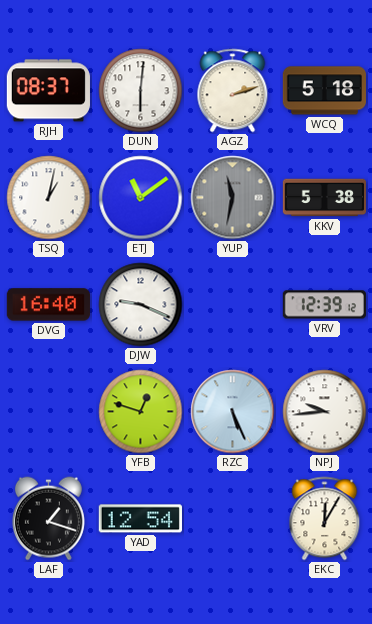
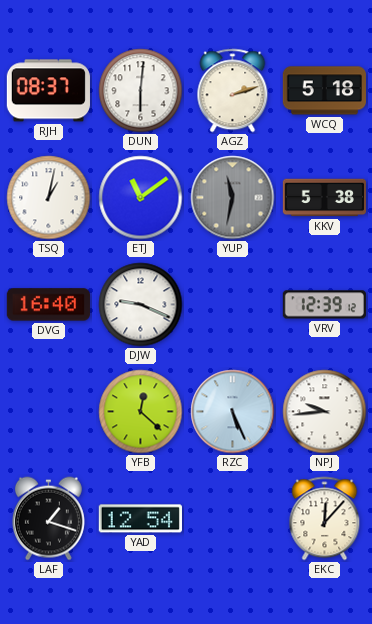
YFB: 12:48 -> 12:22 (141, 412)
EKC: 12:05 -> 12:07 (325, 519)
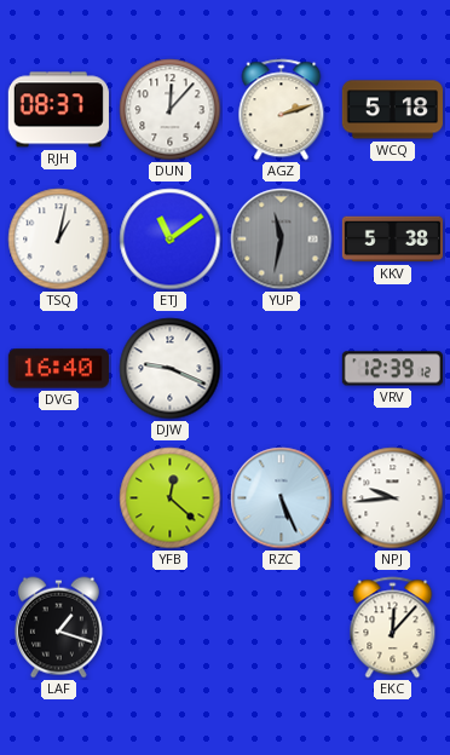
DUN: 6:01 -> 12:07 (171, 110)
YAD: 12:54 -> none (140, 519)
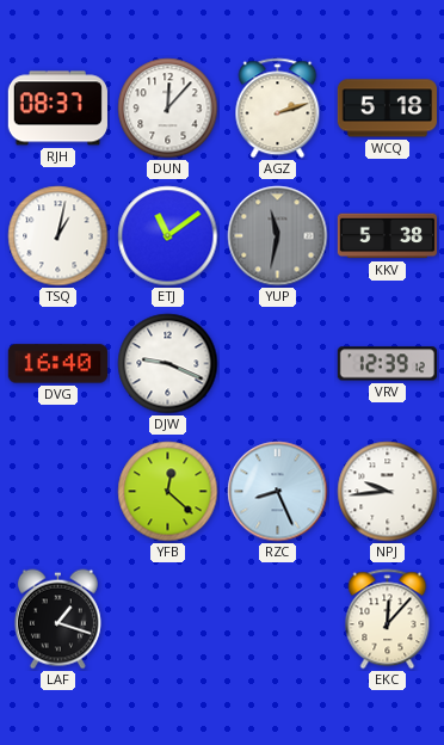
RZC: 5:26 -> 8:26 (278, 492)
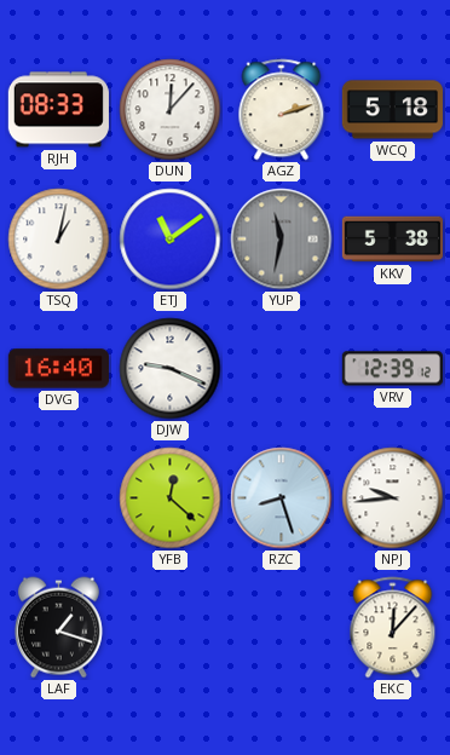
RJH: 08:37 -> 08:33 (58, 110)
RZC: 8:26 -> 8:27 (282, 498)
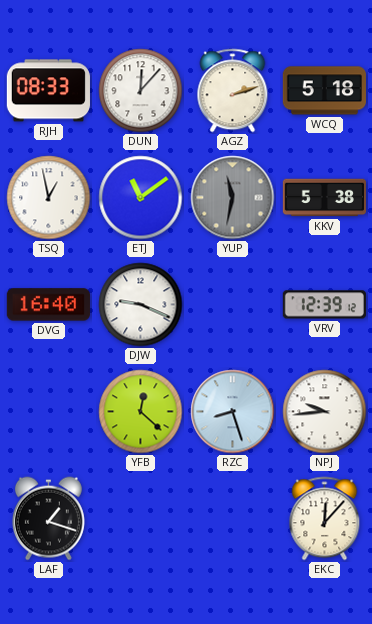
TSQ: 1:02 -> 12:58 (49, 198)
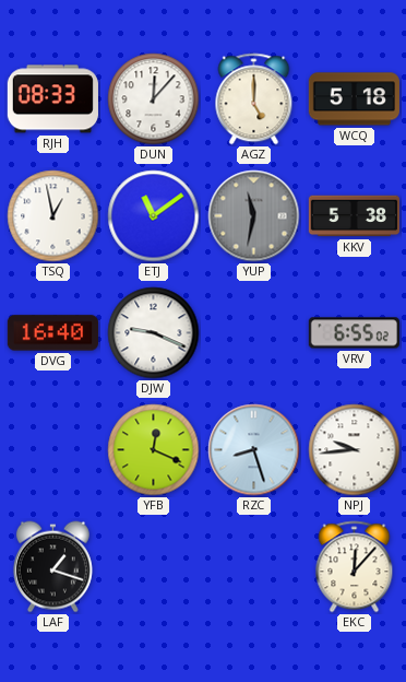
AGZ: 2:12 -> 5:00 (254, 99)
VRV: 12:39 -> 6:55 (354, 333)
YFB: 12:22 -> 12:19 (154, 450)
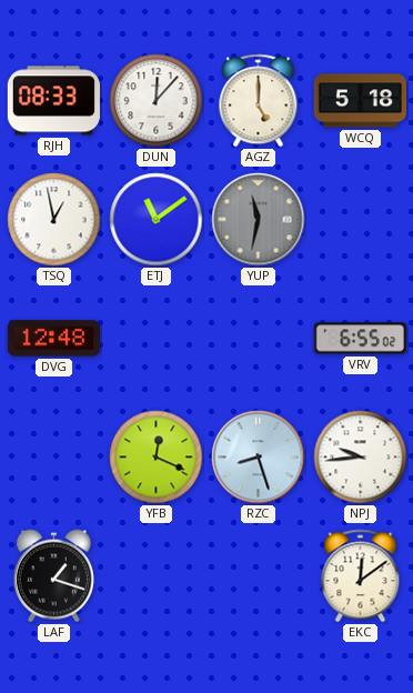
KKV: 5:38 -> none (354, 216)
DVG: 16:40 -> 12:48 (53, 339)
DJW: 9:19 -> none (154, 333)
EKC: 12:07 -> 12:09 (361, 576)
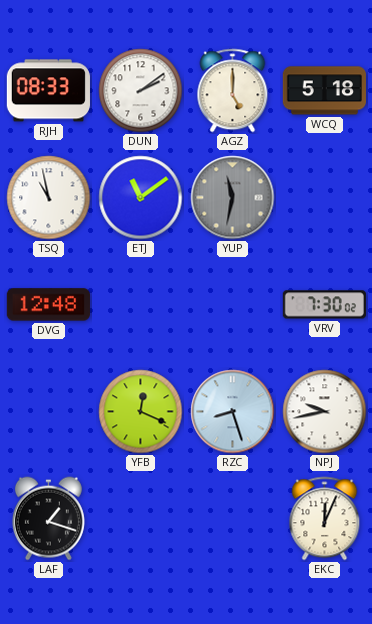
DUN: 12:07 -> 2:09 (141, 91)
TSQ: 12:58 -> 10:58 (49, 198)
VRV: 6:55 -> 7:30 (324, 305)
NPJ: 9:44 -> 9:43 (325, 412)
EKC: 12:09 -> 12:04 (325, 519)
